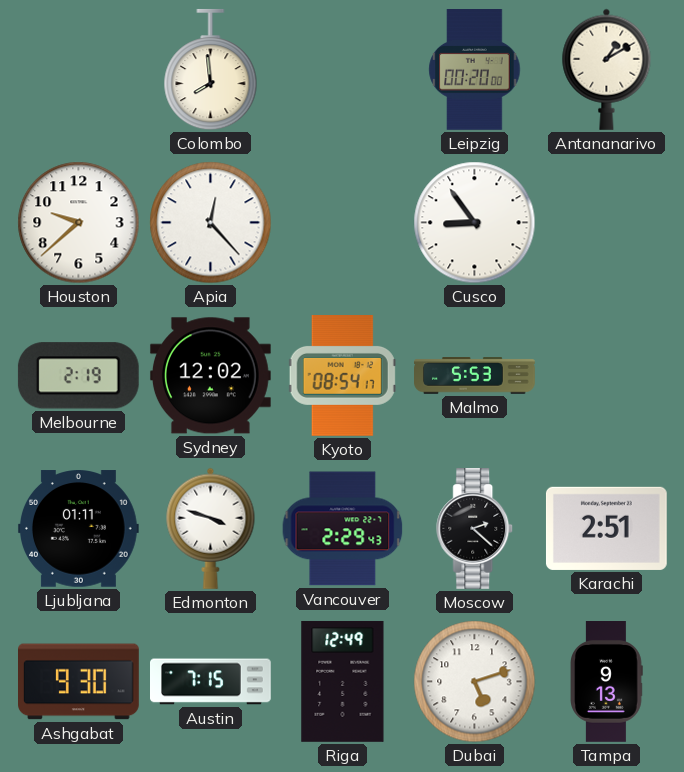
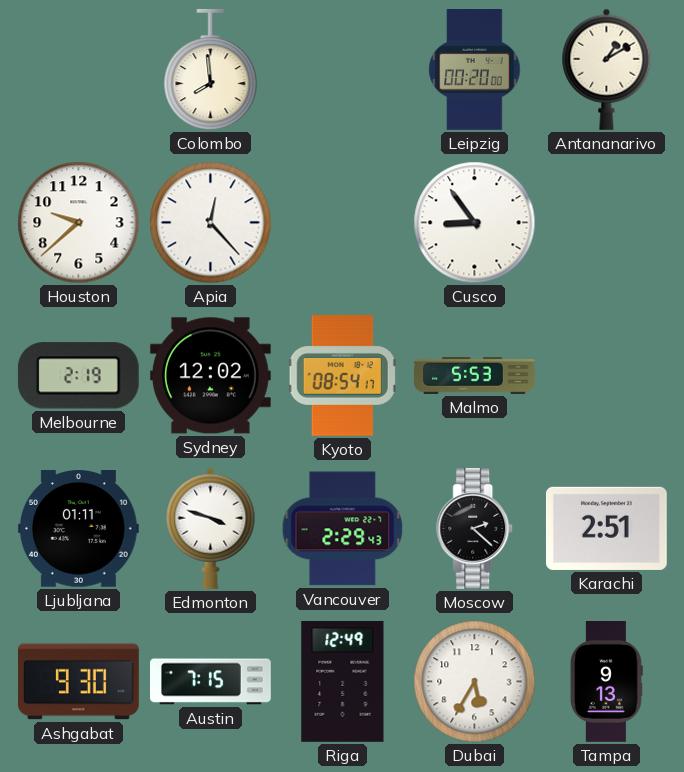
Dubai: 5:12 -> 5:35 (475, 682)
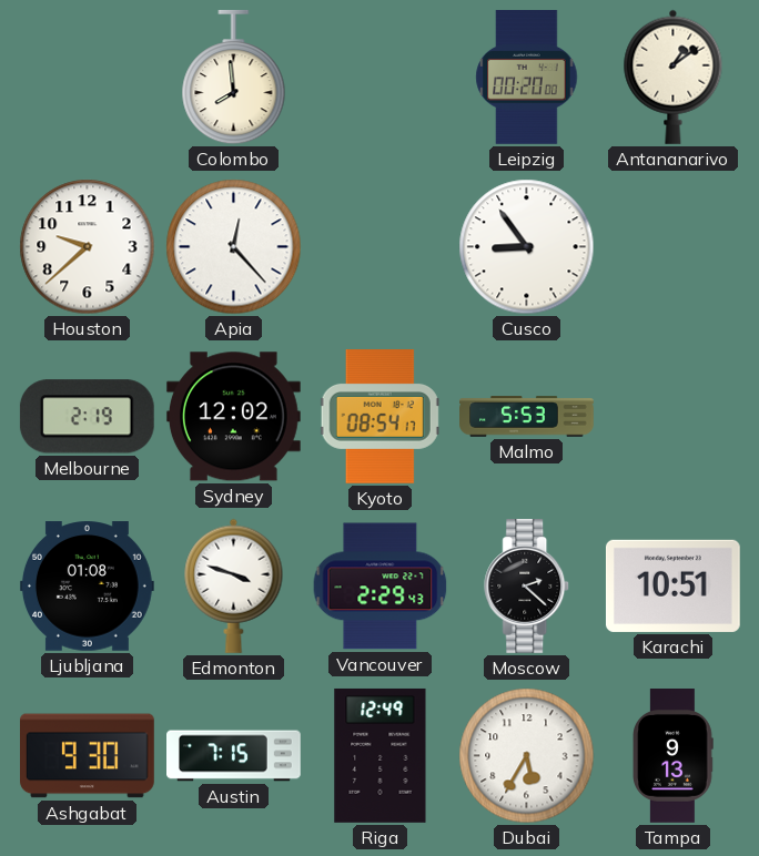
Antananarivo: 1:10 -> 1:09 (674, 77)
Ljubljana: 01:11 -> 01:08 (87, 587)
Karachi: 2:51 -> 10:51 (672, 585)
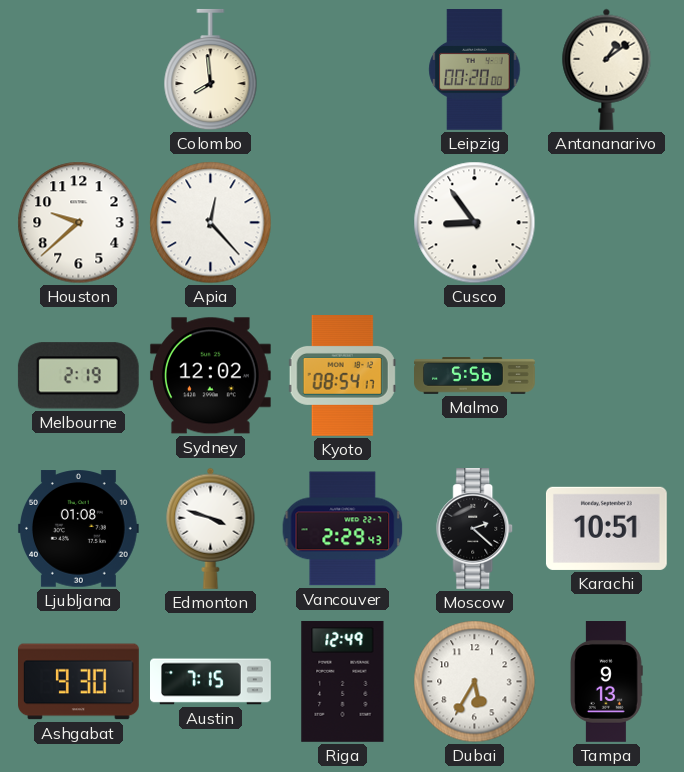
Malmo: 5:53 -> 5:56 (475, 376)
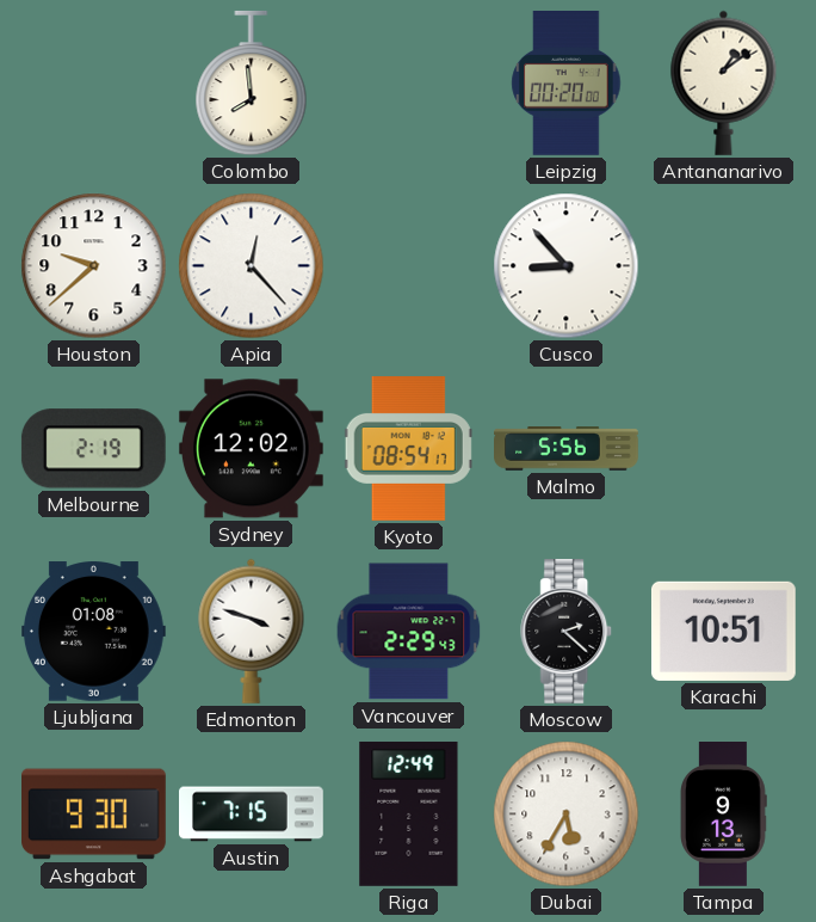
Cusco: 8:54 -> 8:53 (567, 266)
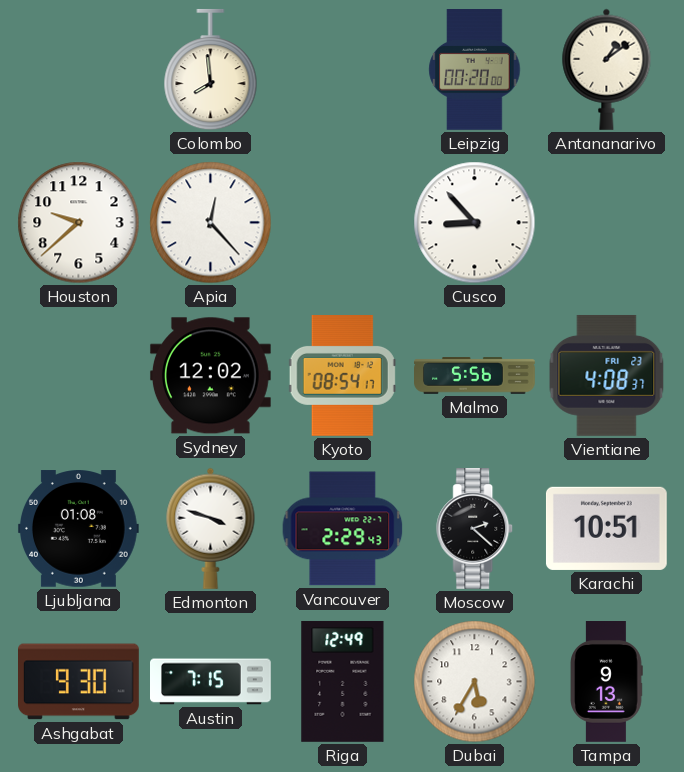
Melbourne: 2:19 -> none (93, 449)
Vientiane: none -> 4:08 (607, 375)
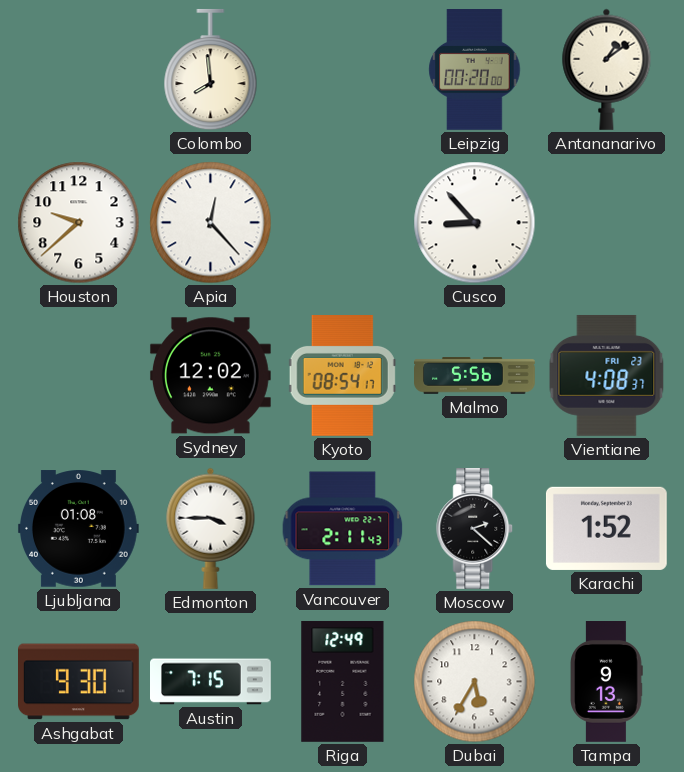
Edmonton: 3:48 -> 3:45 (211, 528)
Vancouver: 2:29 -> 2:11 (343, 529)
Karachi: 10:51 -> 1:52 (606, 528)
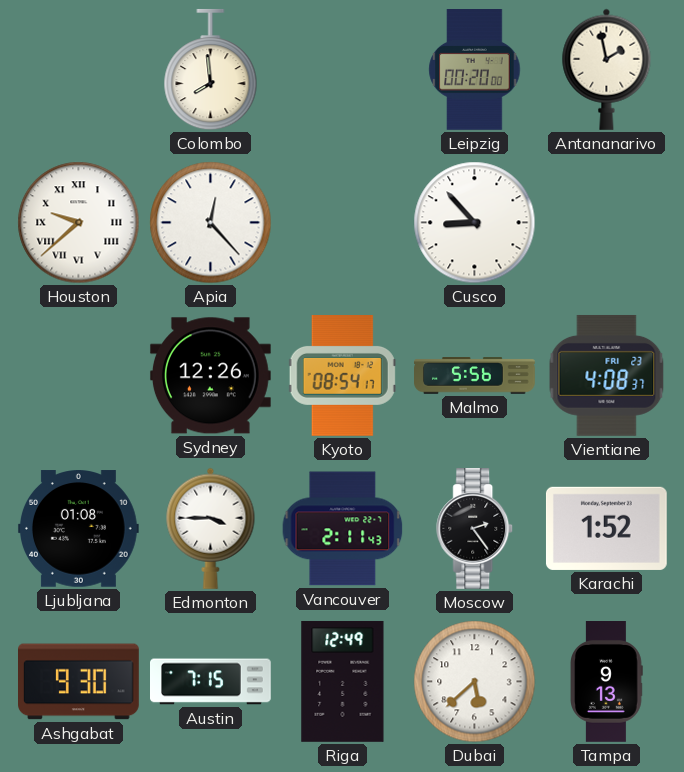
Antananarivo: 1:09 -> 1:58 (607, 69)
Houston numerals: Arabic -> Roman (79, 223)
Sydney: 12:02 -> 12:26 (210, 376)
Moscow: 2:22 -> 2:24 (475, 529)
Dubai: 5:35 -> 5:38 (475, 682)
